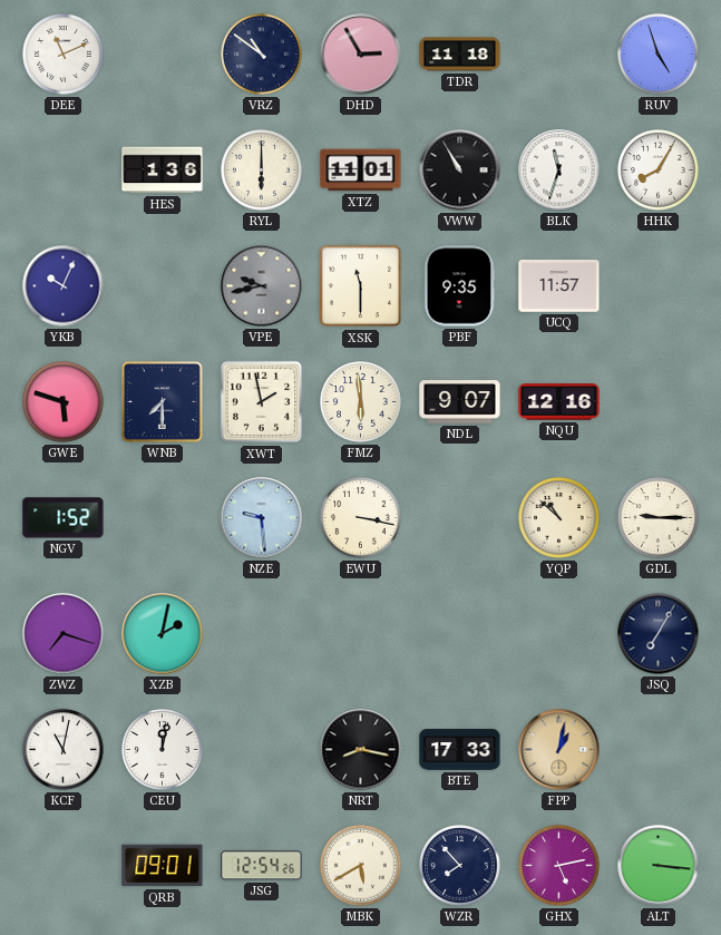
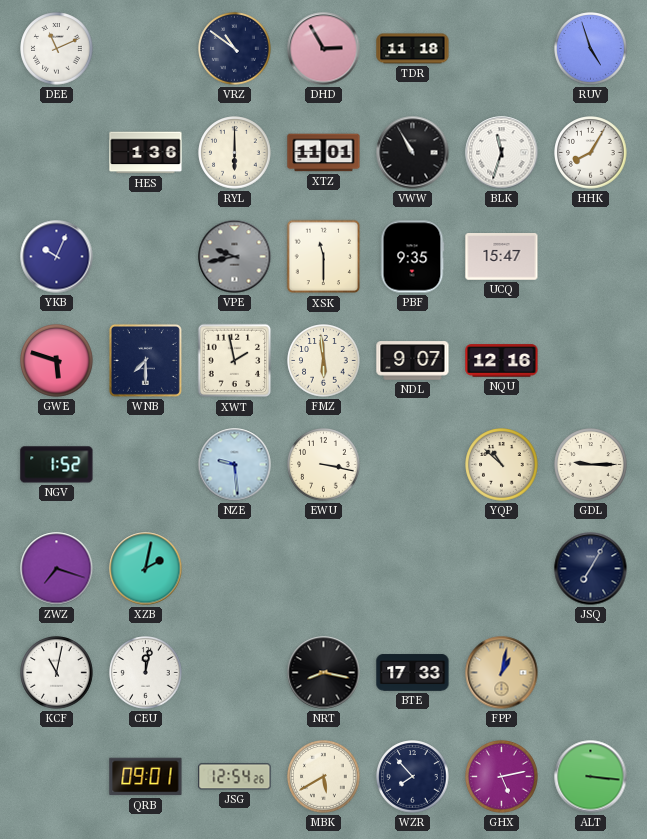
UCQ: 11:57 -> 15:47 (502, 257)
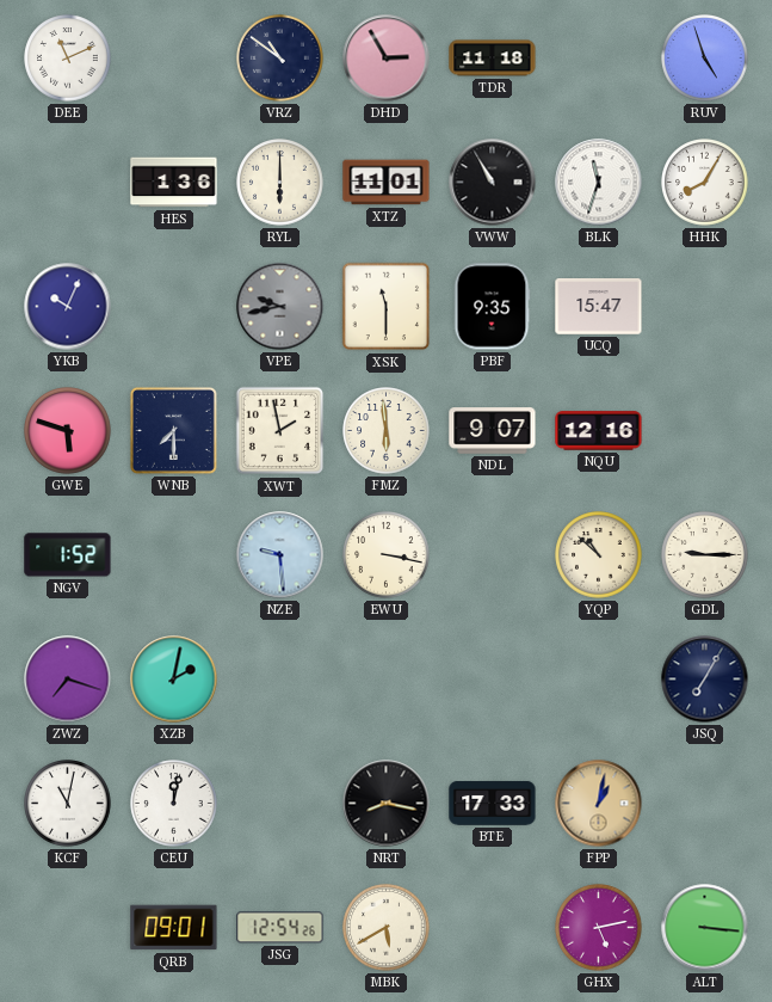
WZR: 7:53 -> none (413, 777)
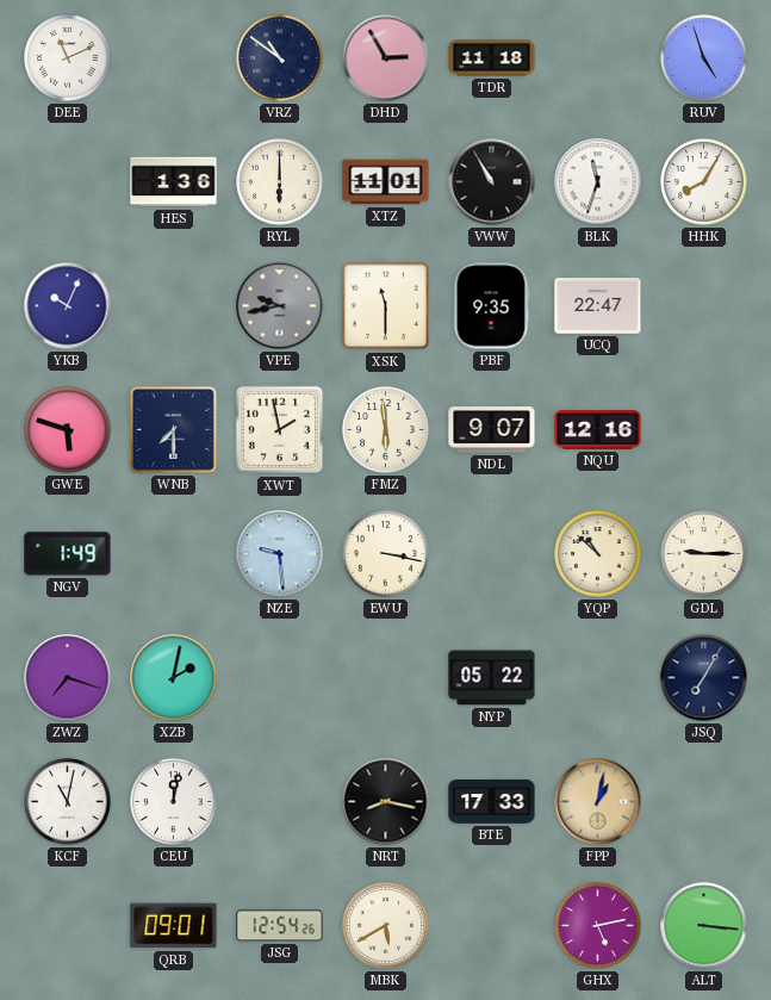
UCQ: 15:47 -> 22:47 (598, 306)
NGV: 1:52 -> 1:49 (68, 554)
NYP: none -> 05:22 (492, 678)
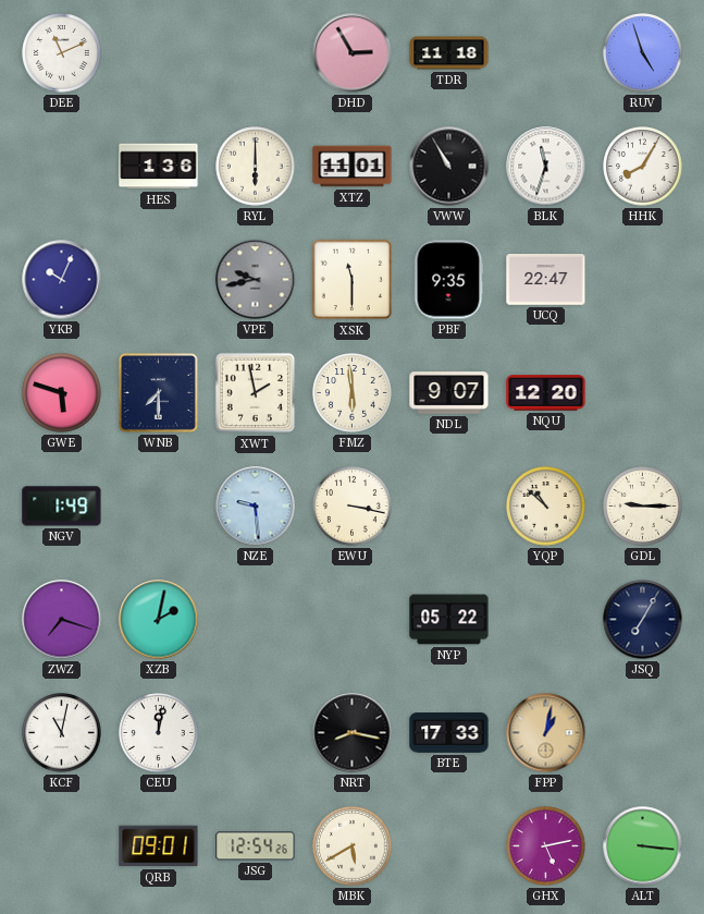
VRZ: 10:51 -> none (280, 58)
NQU: 12:16 -> 12:20 (546, 393)
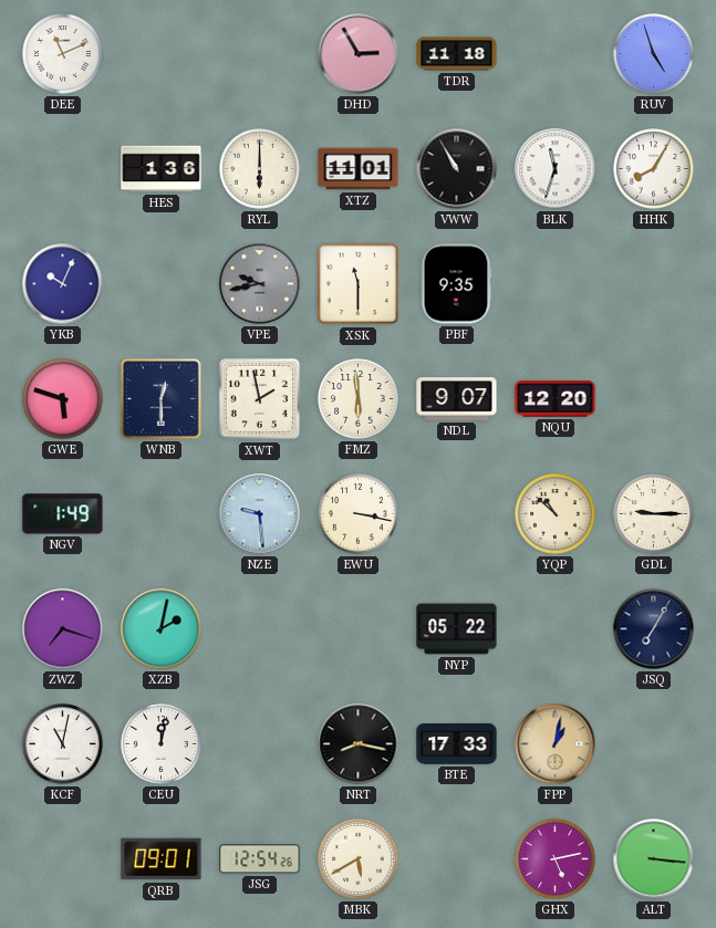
UCQ: 22:47 -> none (546, 280)
WNB: 7:30 -> 12:30 (160, 398)
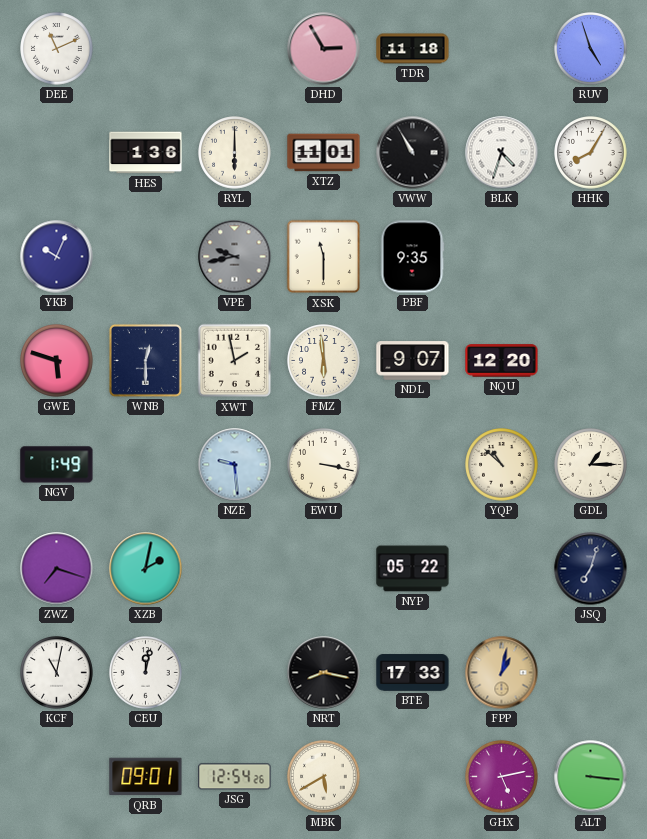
BLK: 11:33 -> 4:33 (502, 153)
GDL: 9:15 -> 1:15 (591, 465)
JSQ: 7:05 -> 7:03 (591, 569)
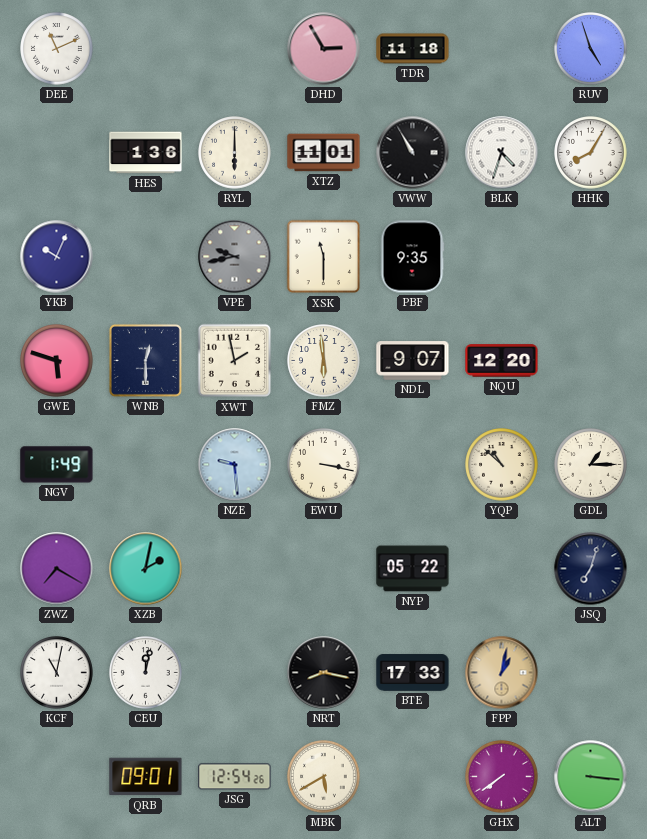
ZWZ: 7:18 -> 7:20 (57, 569)
GHX: 5:13 -> 7:39 (502, 777)
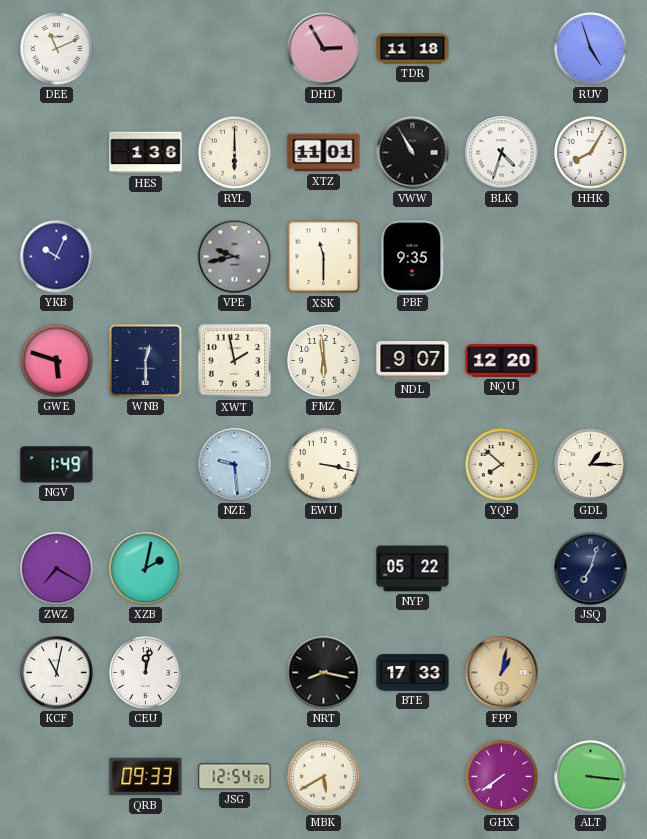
YQP: 10:52 -> 7:52 (502, 465)
QRB: 09:01 -> 09:33 (146, 777)
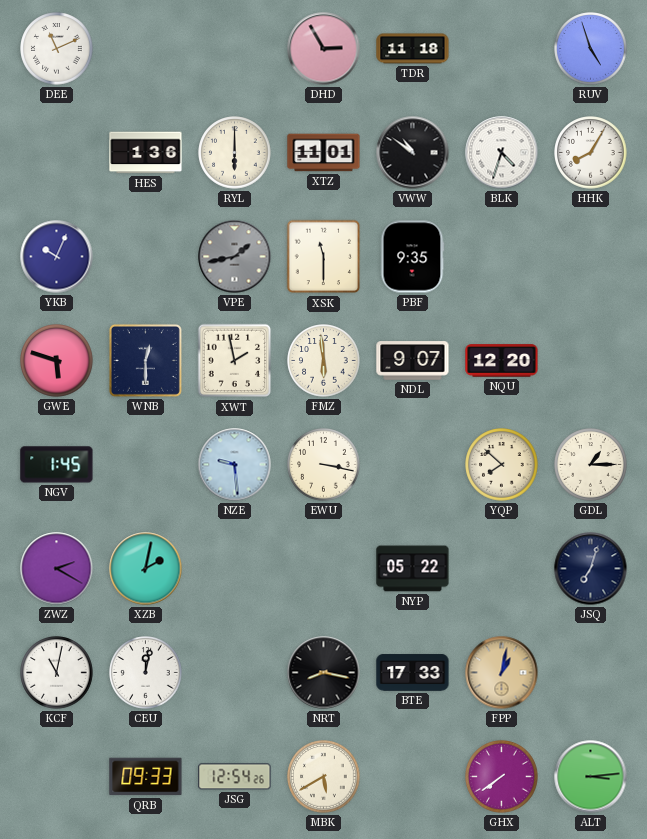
VWW: 10:55 -> 10:51 (413, 153)
VPE: 9:43 -> 1:43 (235, 257)
NGV: 1:49 -> 1:45 (57, 465)
ZWZ: 7:20 -> 2:20 (57, 569)
ALT: 3:16 -> 3:14 (591, 777)
